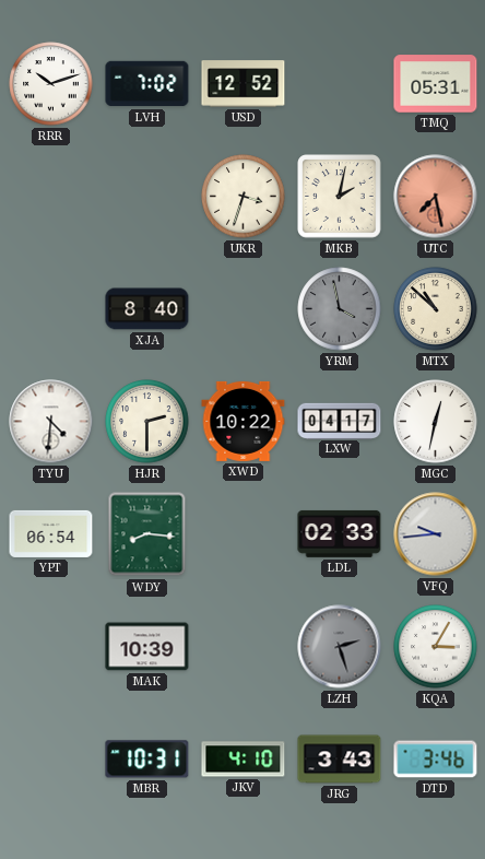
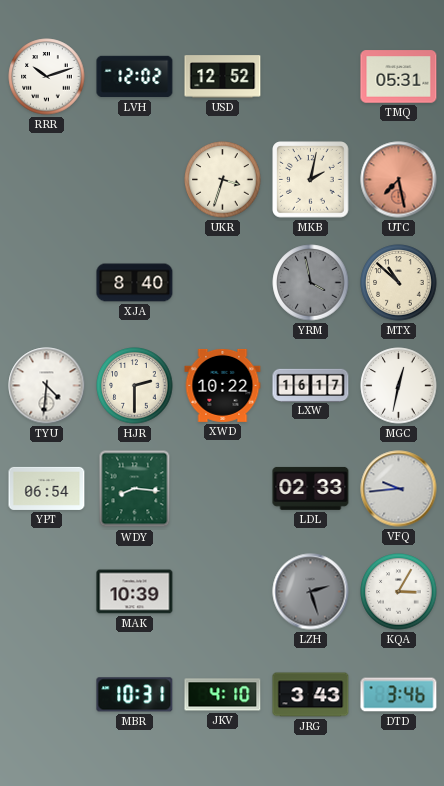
LVH: 7:02 -> 12:02 (135, 77)
LXW: 04:17 -> 16:17 (311, 385)
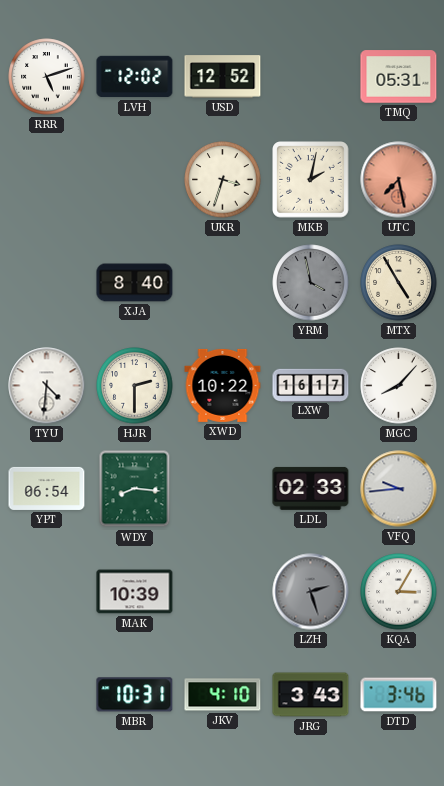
RRR: 10:12 -> 5:12 (47, 77)
MTX: 10:52 -> 4:55 (399, 283)
MGC: 12:32 -> 8:07 (399, 386)
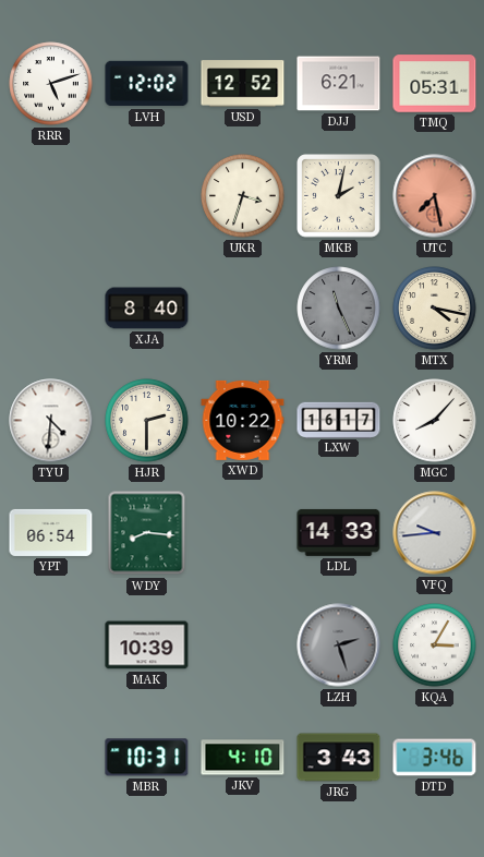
DJJ: none -> 6:21 (339, 84)
YRM: 3:58 -> 11:26 (339, 309)
MTX: 4:55 -> 4:17 (435, 309)
LDL: 02:33 -> 14:33 (339, 532)
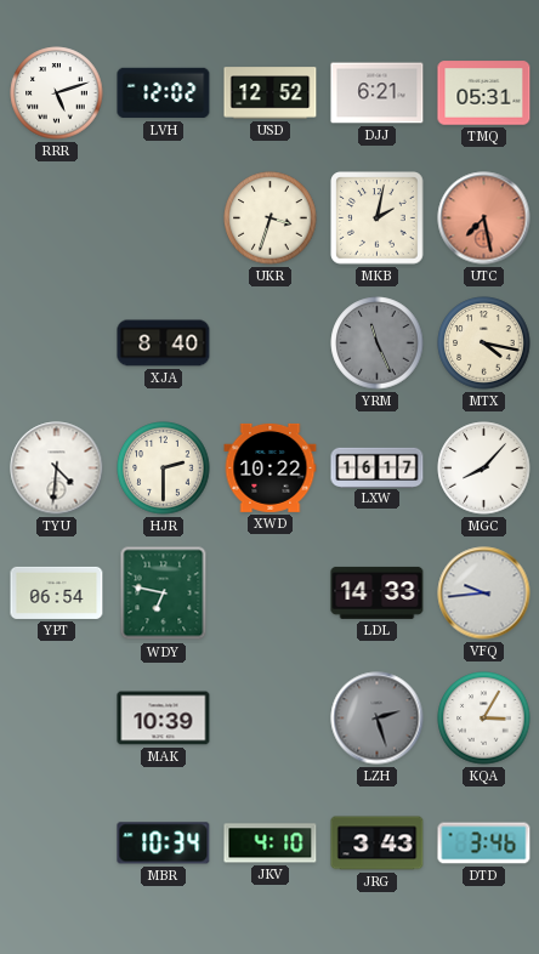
WDY: 8:16 -> 6:47 (164, 594)
MBR: 10:31 -> 10:34 (164, 844)
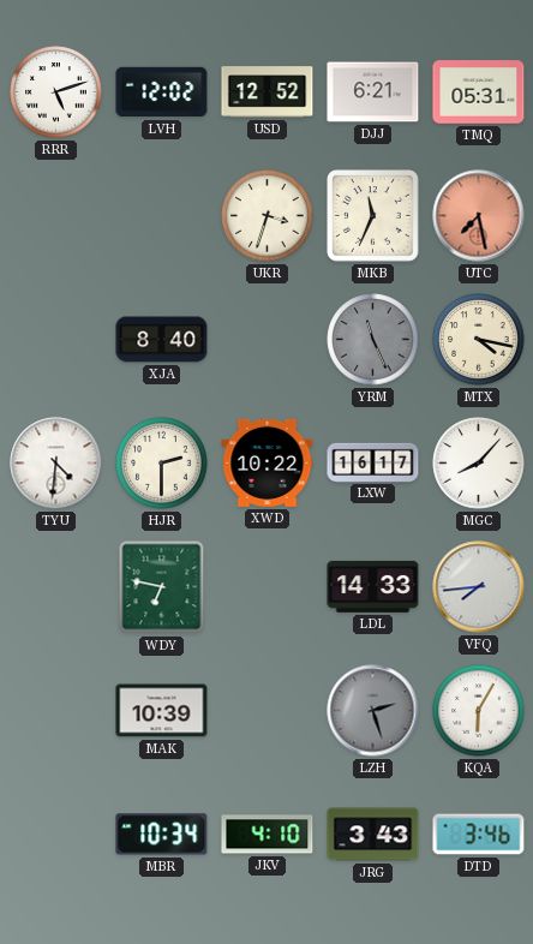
MKB: 2:02 -> 11:34 (373, 216)
YPT: 06:54 -> none (57, 592)
VFQ: 9:44 -> 7:44 (479, 587)
KQA: 3:05 -> 6:05 (479, 711)
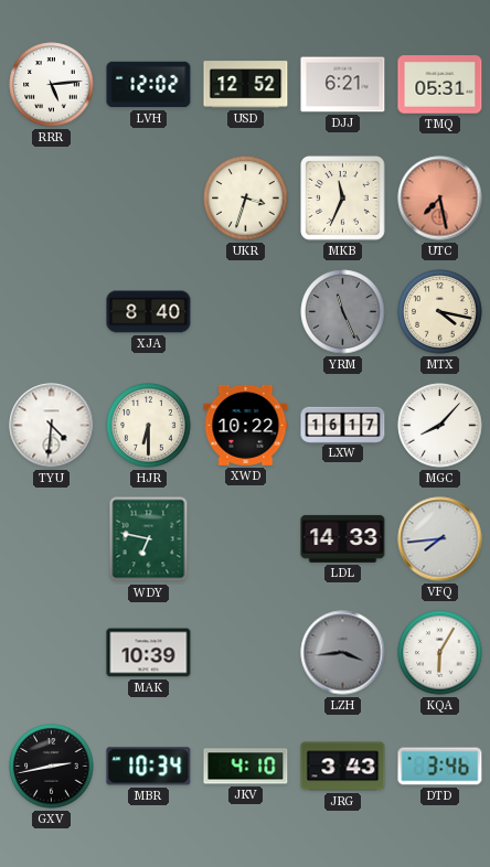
RRR: 5:12 -> 5:14 (52, 85)
HJR: 2:30 -> 6:30 (149, 426)
LZH: 2:27 -> 3:44 (343, 653)
GXV: none -> 2:43 (52, 767)
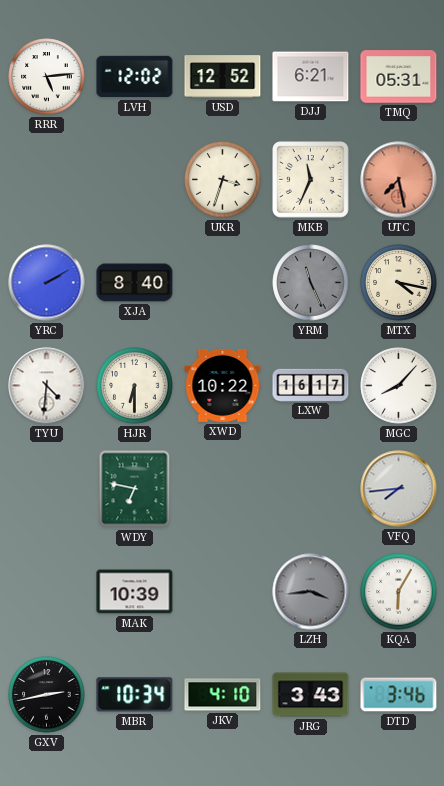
YRC: none -> 2:10 (47, 283)
LDL: 14:33 -> none (343, 538)
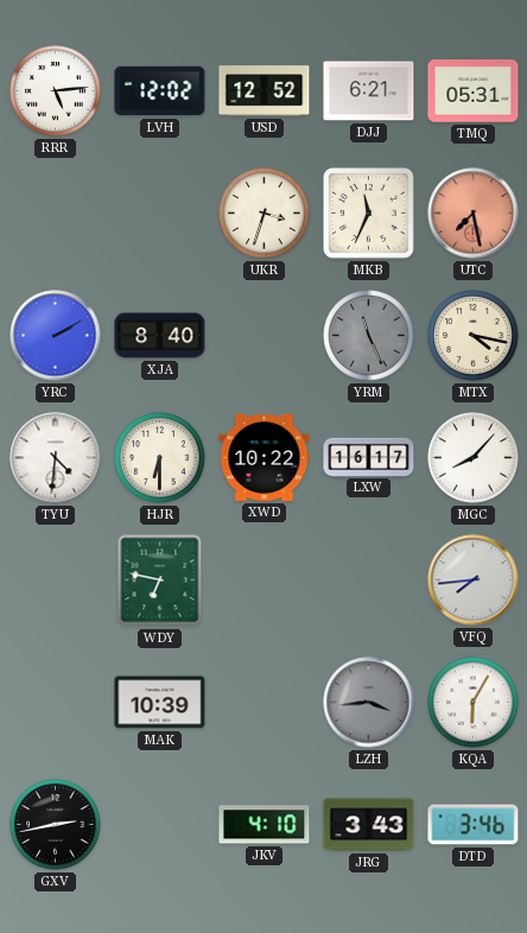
MBR: 10:34 -> none (135, 695)
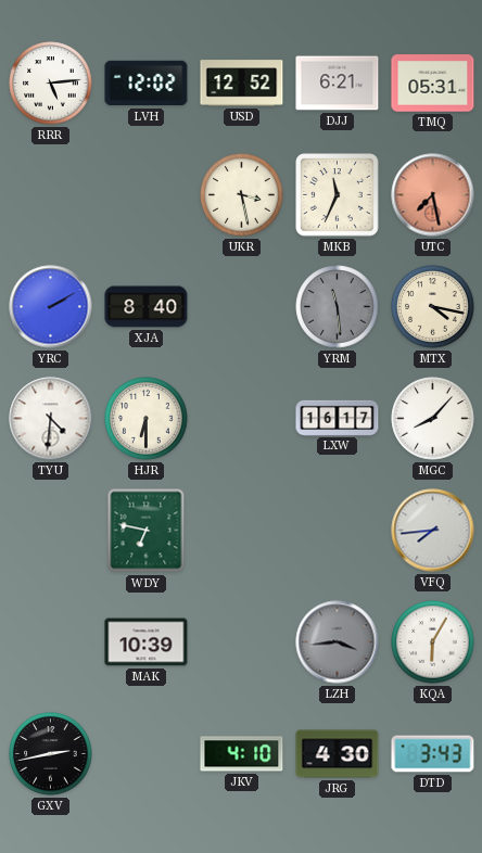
UKR: 3:33 -> 3:28 (242, 195)
YRM: 11:26 -> 11:29 (338, 307)
XWD: 10:22 -> none (265, 457)
JRG: 3:43 -> 4:30 (338, 754)
DTD: 3:46 -> 3:43 (433, 754)
